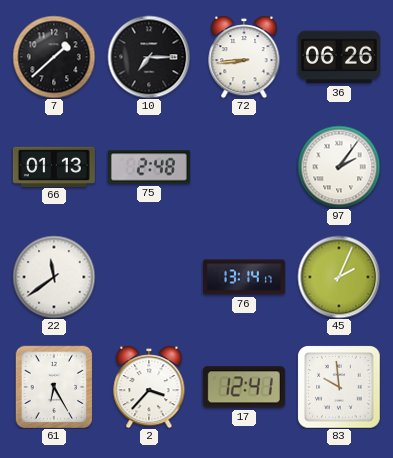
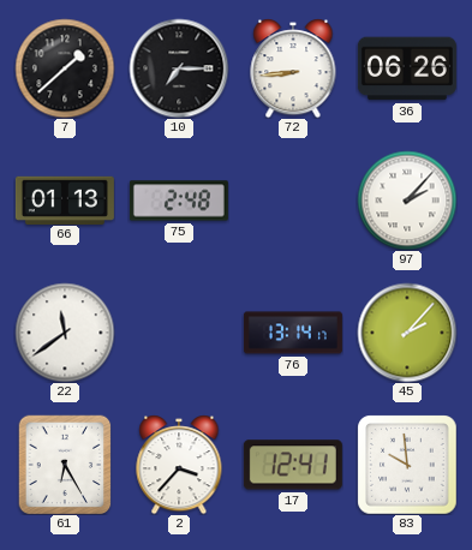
97: 2:06 -> 2:07 (407, 201)
45: 2:04 -> 2:07 (407, 333)
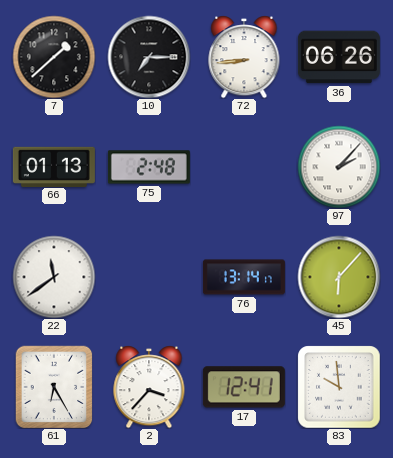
45: 2:07 -> 6:07 (339, 277)
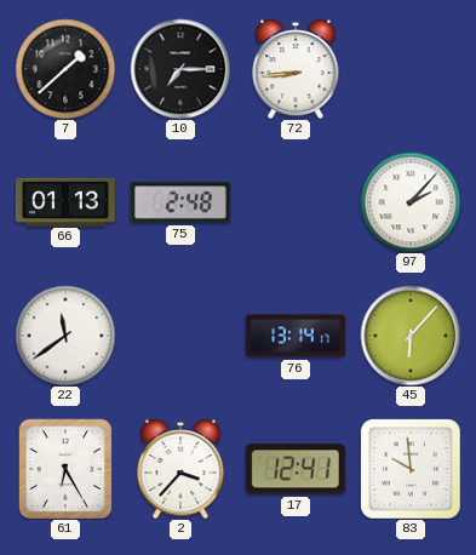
36: 06:26 -> none (339, 57)
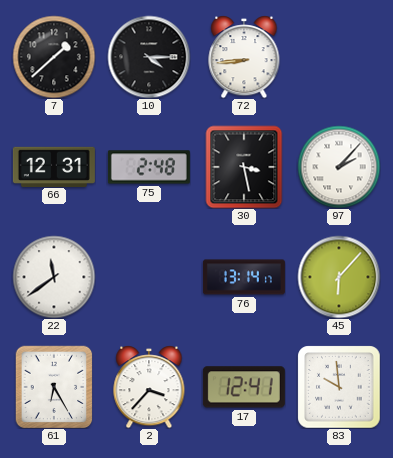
10: 7:15 -> 4:15 (149, 57)
66: 01:13 -> 12:31 (54, 166)
30: none -> 3:28 (244, 167)
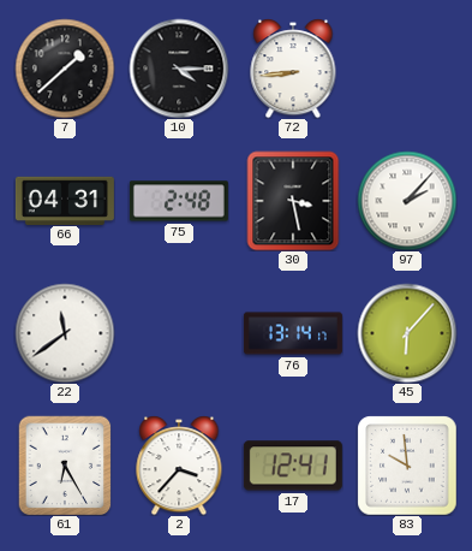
66: 12:31 -> 04:31 (65, 200)
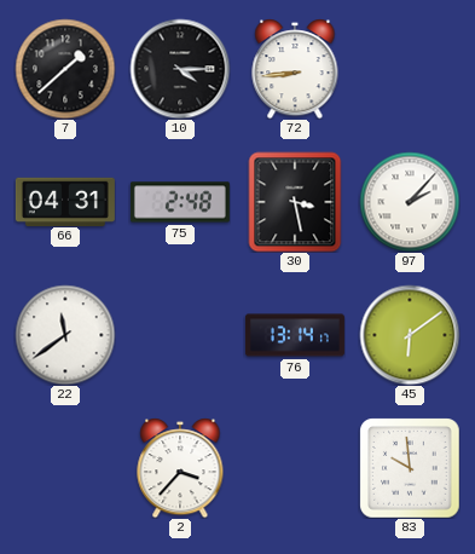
45: 6:07 -> 6:09 (410, 335)
61: 6:25 -> none (65, 466)
17: 12:41 -> none (293, 466)
